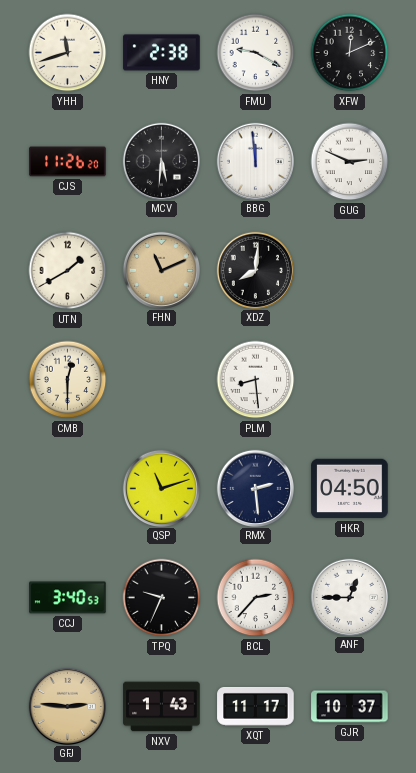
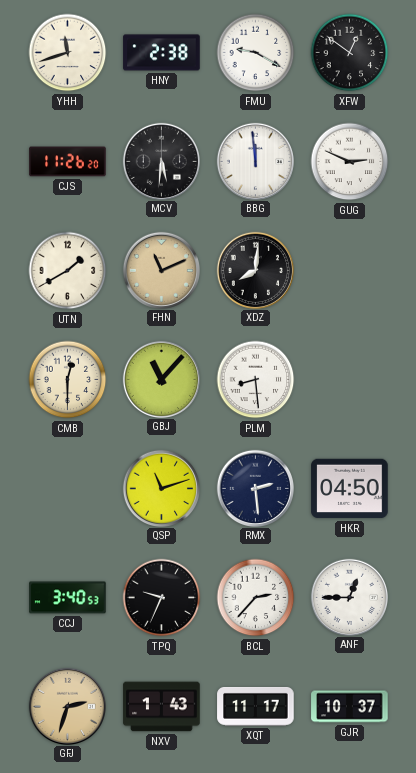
XFW: 12:11 -> 12:51 (350, 53)
GBJ: none -> 11:07 (161, 379)
GFJ: 2:46 -> 2:33 (67, 706)
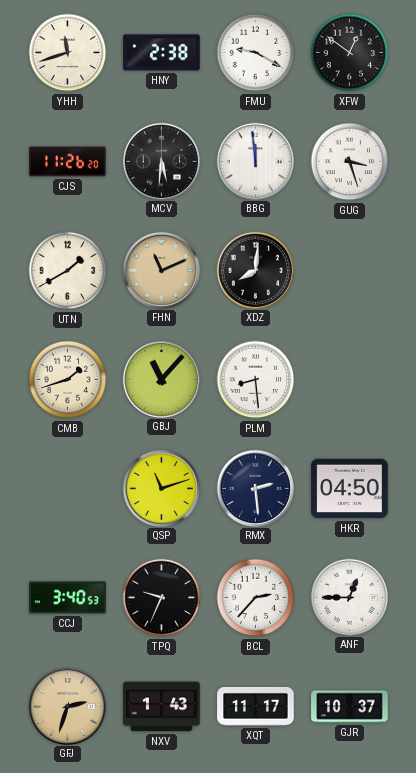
GUG: 2:49 -> 3:27 (350, 162)
CMB: 12:30 -> 1:42 (68, 380)
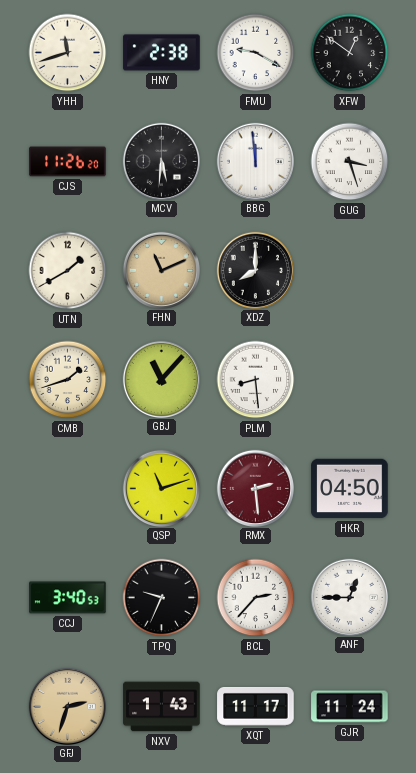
XDZ: 8:01 -> 8:00 (255, 270)
RMX dial: navy -> burgundy (255, 488)
GJR: 10:37 -> 11:24 (350, 707)
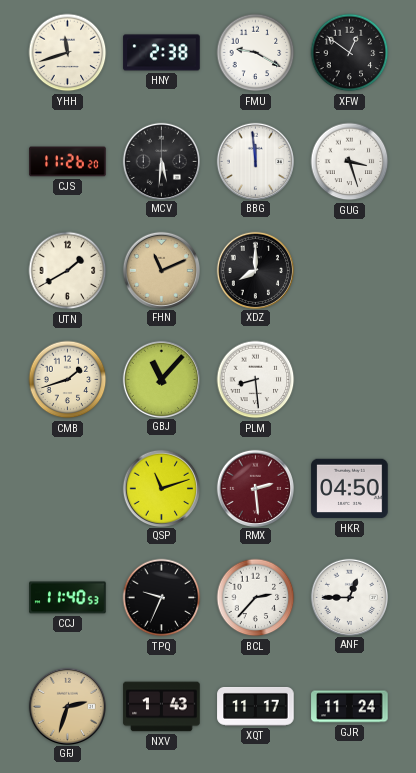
CCJ: 3:40 -> 11:40 (68, 598)
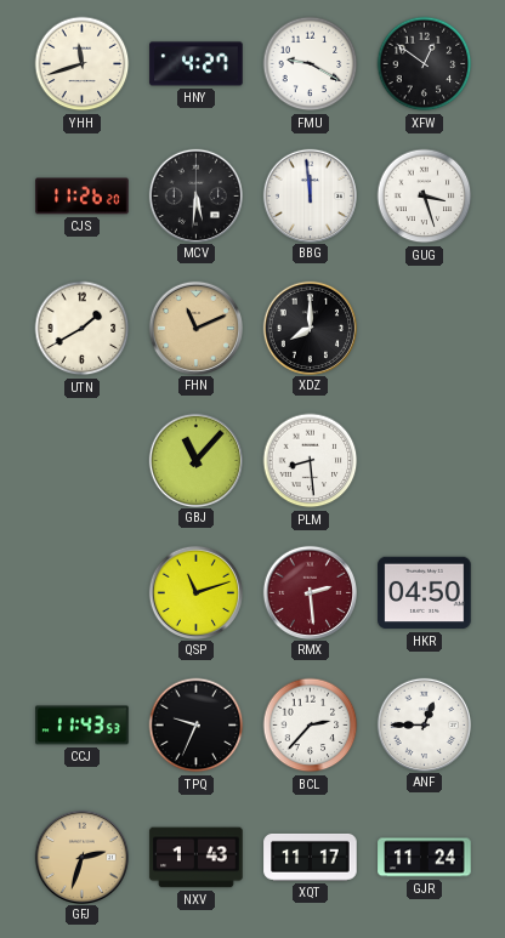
HNY: 2:38 -> 4:27 (197, 64)
CMB: 1:42 -> none (68, 380)
CCJ: 11:40 -> 11:43 (83, 726)
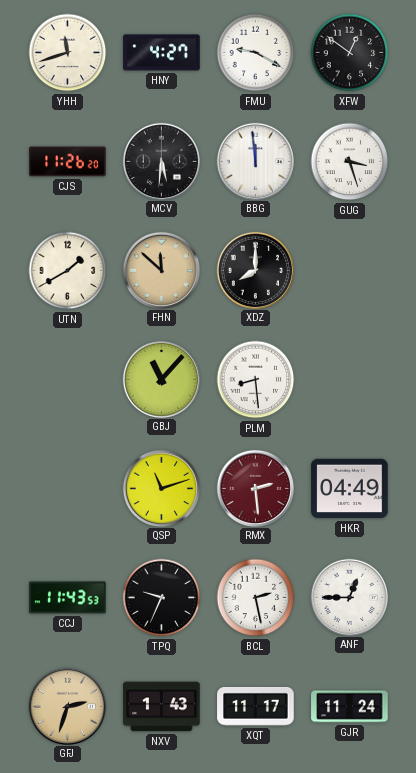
FHN: 11:11 -> 11:52 (161, 270)
HKR: 04:50 -> 04:49 (350, 489)
BCL: 2:37 -> 2:28 (256, 598)
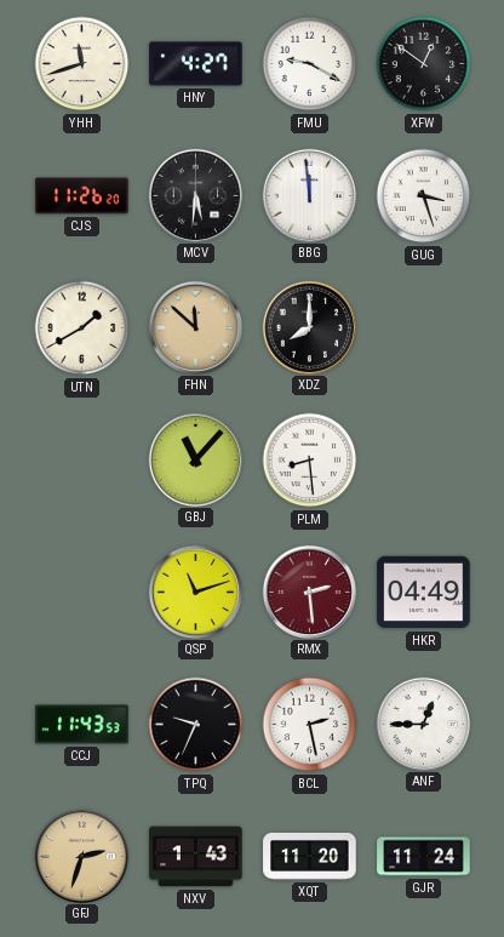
XQT: 11:17 -> 11:20 (310, 856)
